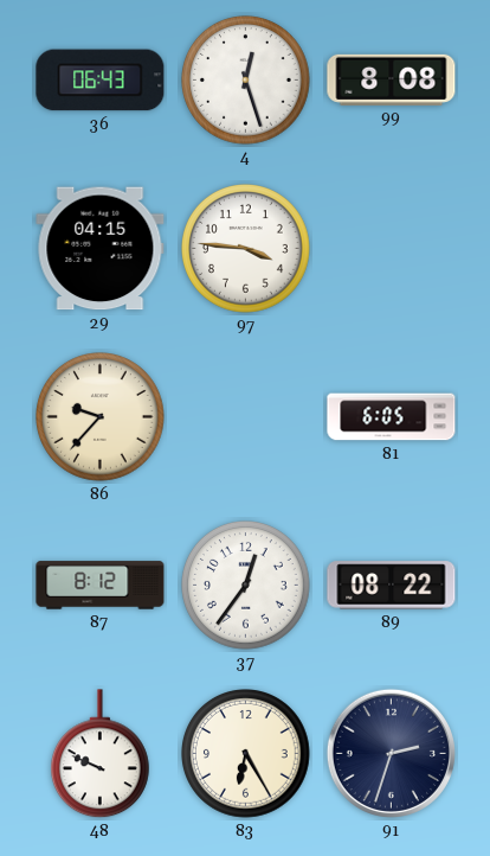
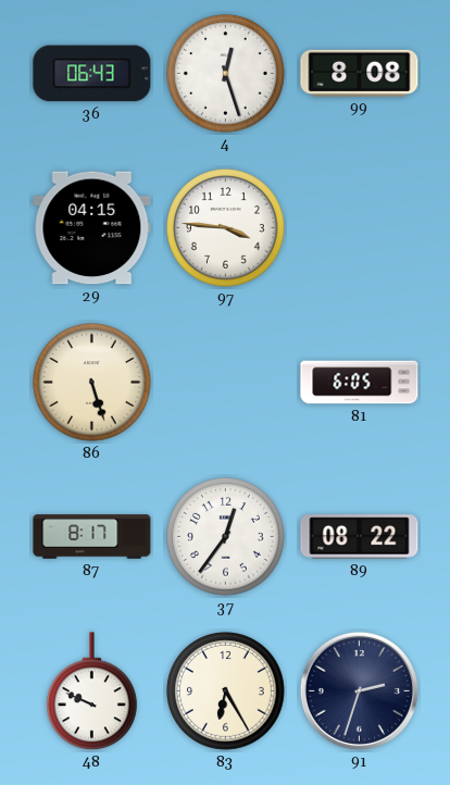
86: 9:37 -> 5:27 (92, 383)
87: 8:12 -> 8:17 (92, 537)
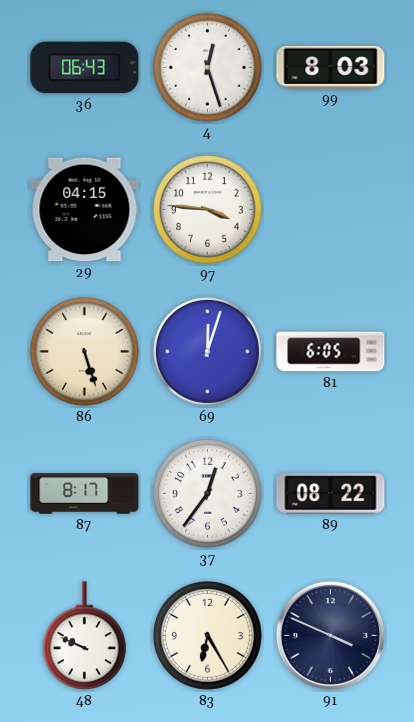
99: 8:08 -> 8:03 (331, 67)
69: none -> 12:03 (208, 352)
91: 2:33 -> 3:49 (330, 635)
